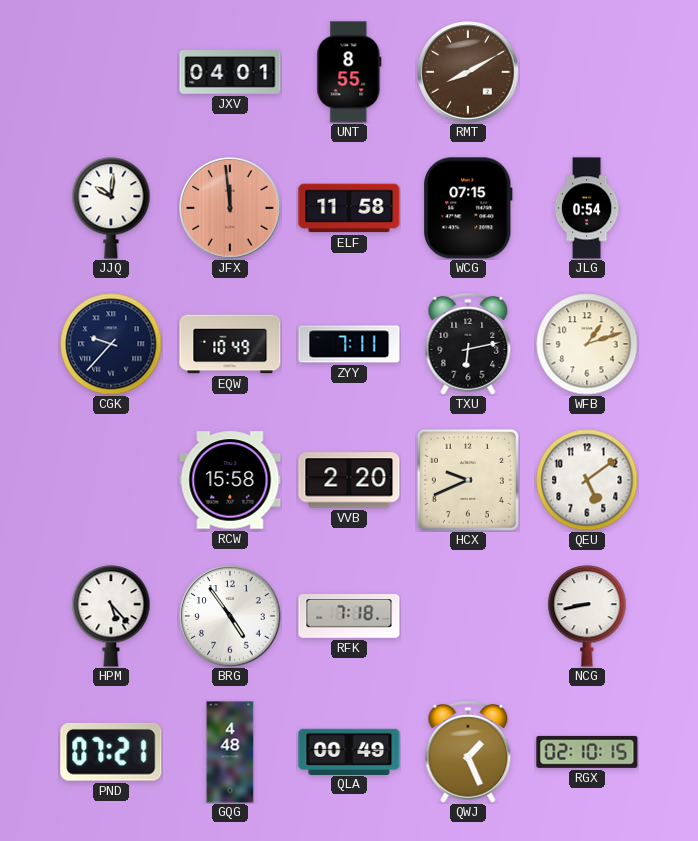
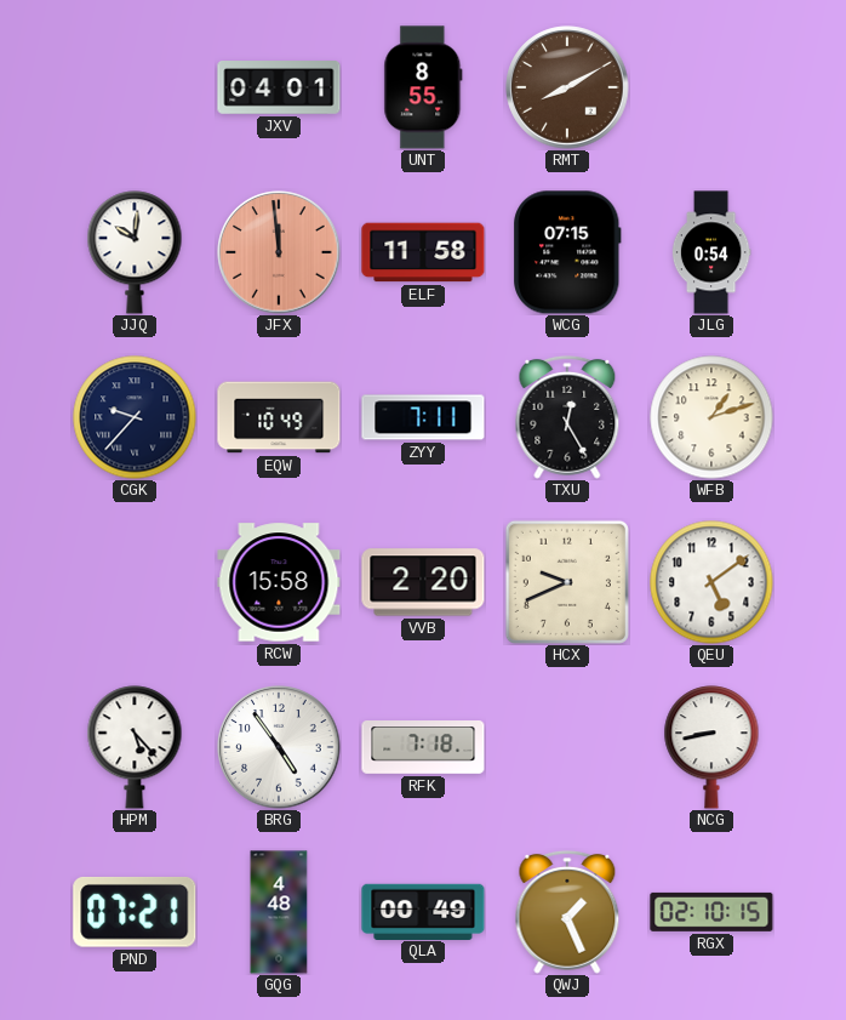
TXU: 6:13 -> 12:25 (567, 417)
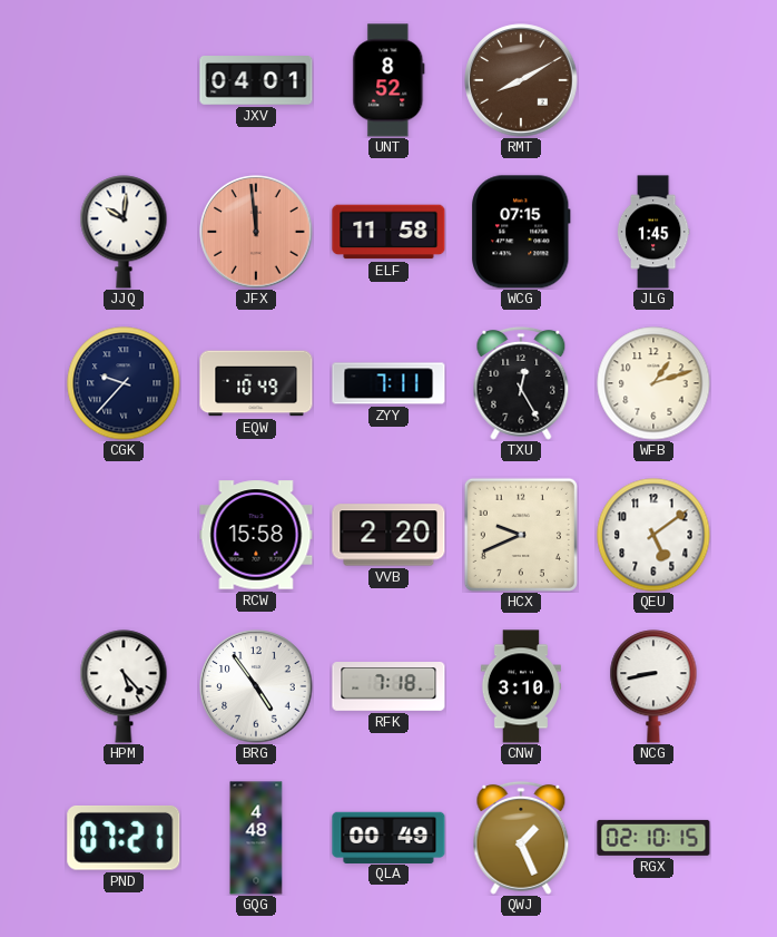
UNT: 8:55 -> 8:52 (389, 80)
JLG: 0:54 -> 1:45 (653, 232)
CNW: none -> 3:10 (521, 686)
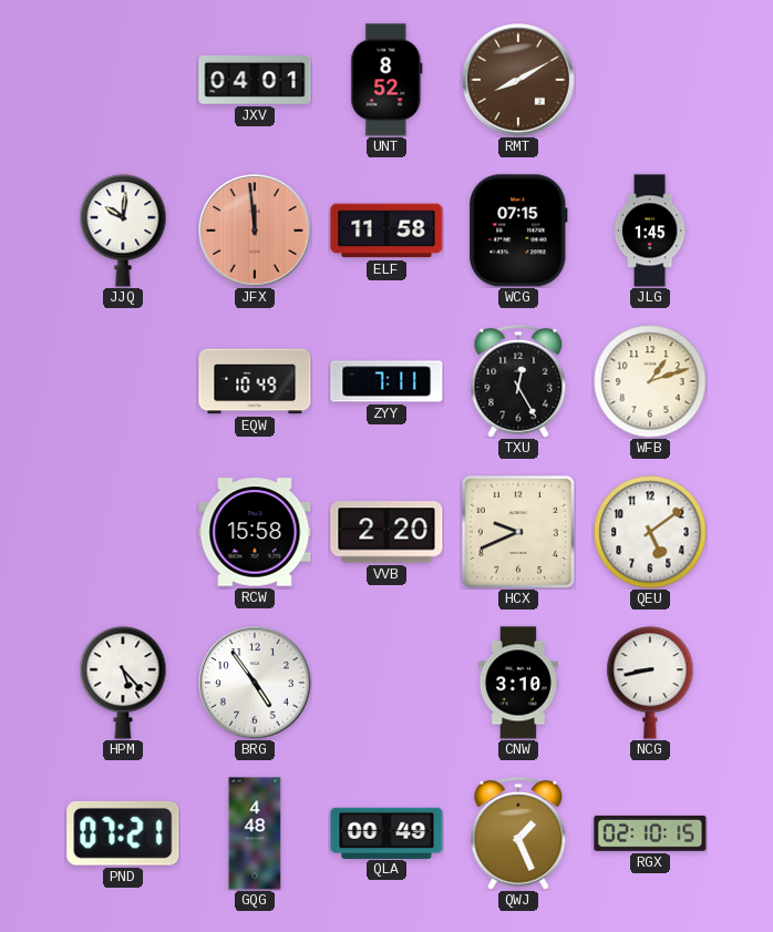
CGK: 9:37 -> none (124, 383)
RFK: 7:18 -> none (389, 687)
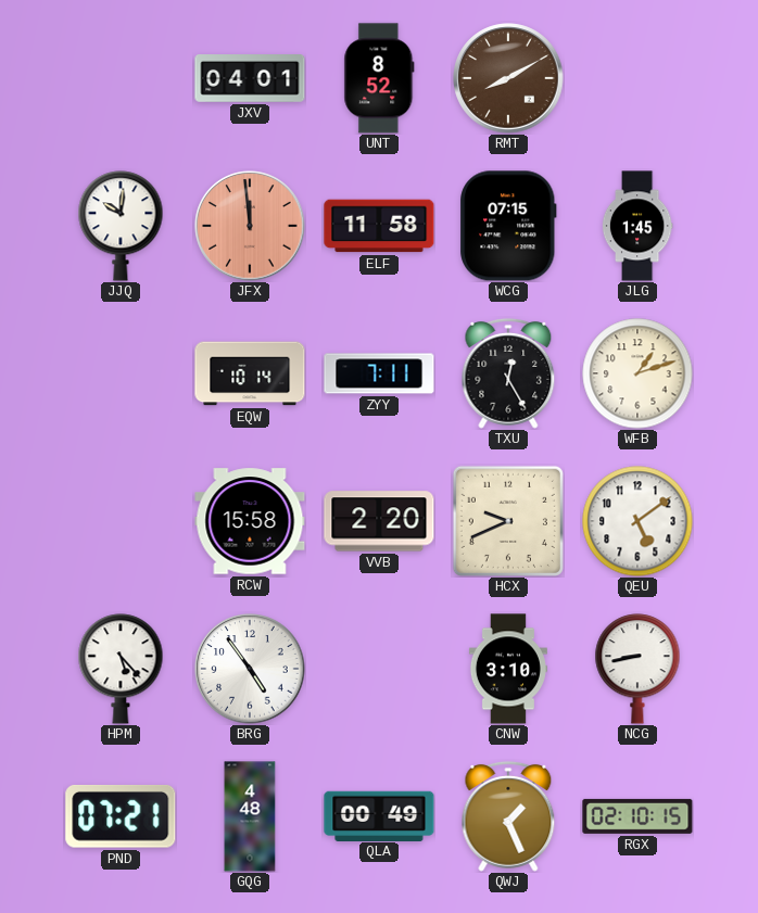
EQW: 10:49 -> 10:14 (250, 373)
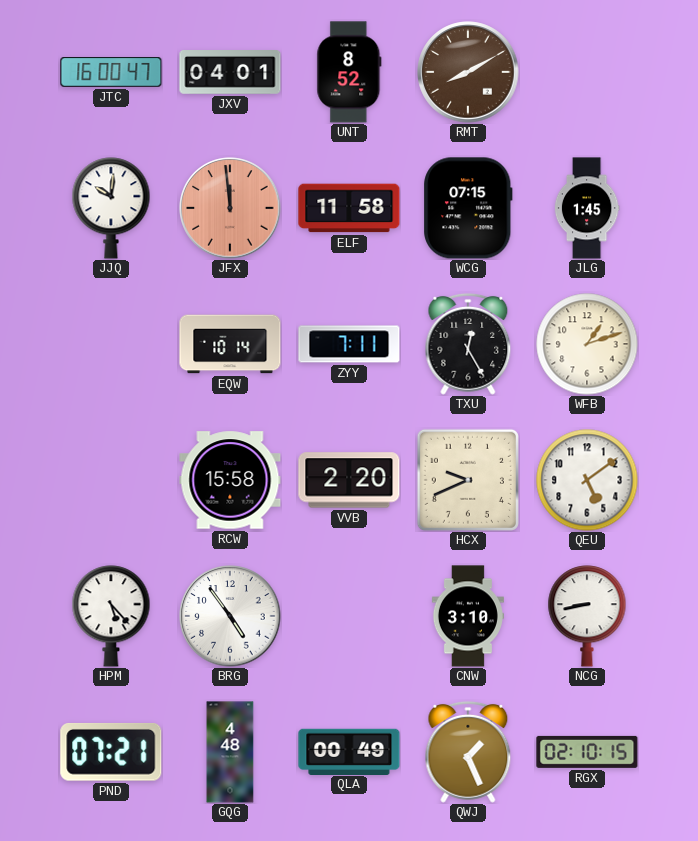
JTC: none -> 16:00 (111, 73)
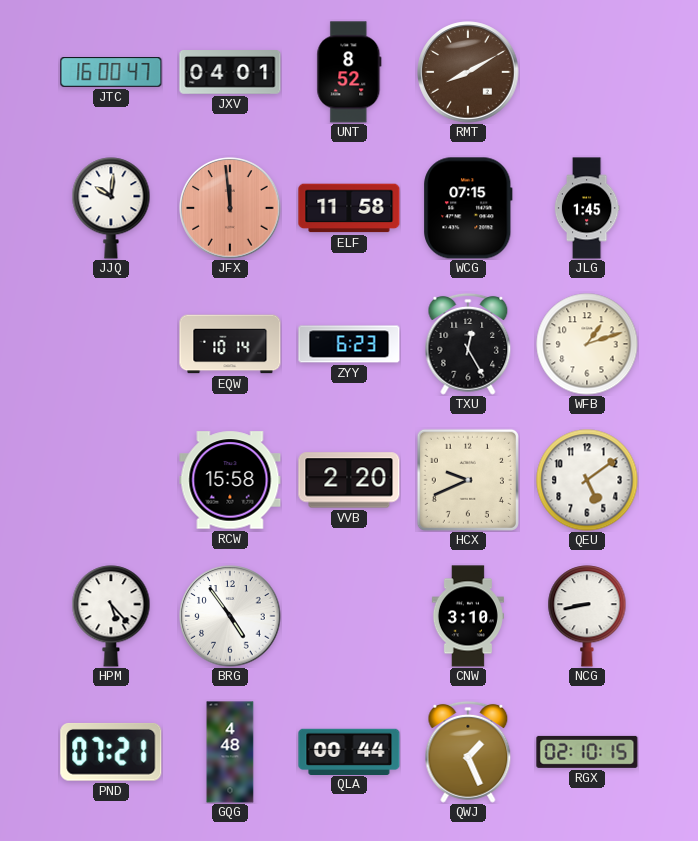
ZYY: 7:11 -> 6:23 (349, 344)
QLA: 00:49 -> 00:44 (349, 751)
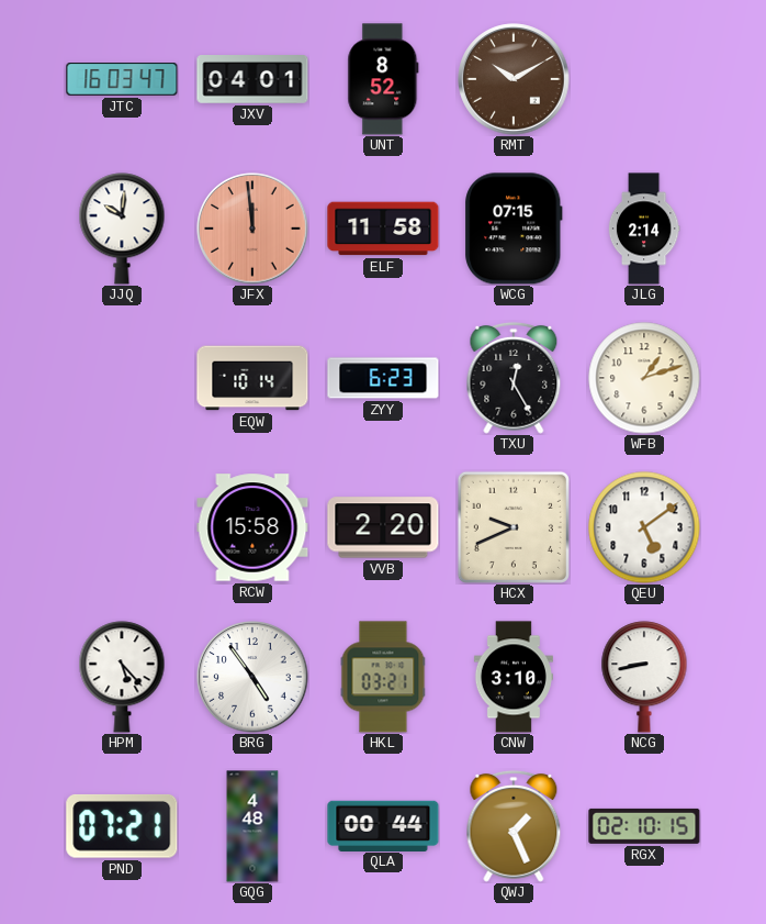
JTC: 16:00 -> 16:03 (122, 80)
RMT: 8:10 -> 10:10 (514, 79)
JLG: 1:45 -> 2:14 (644, 229)
HKL: none -> 03:21 (383, 677)
